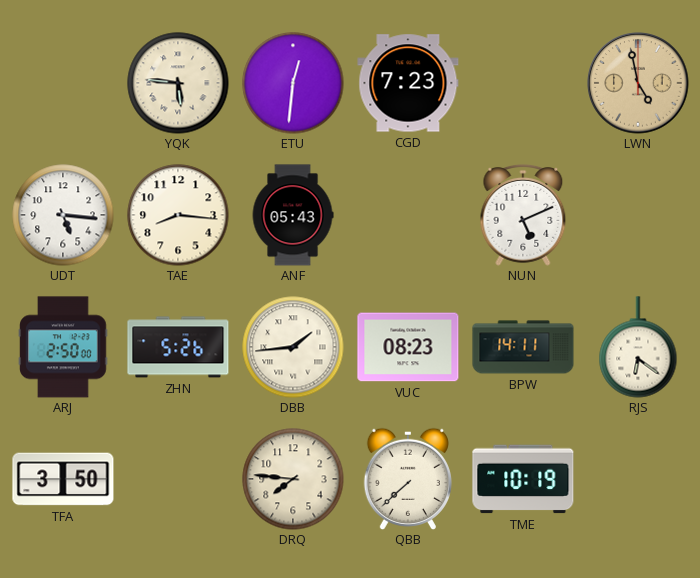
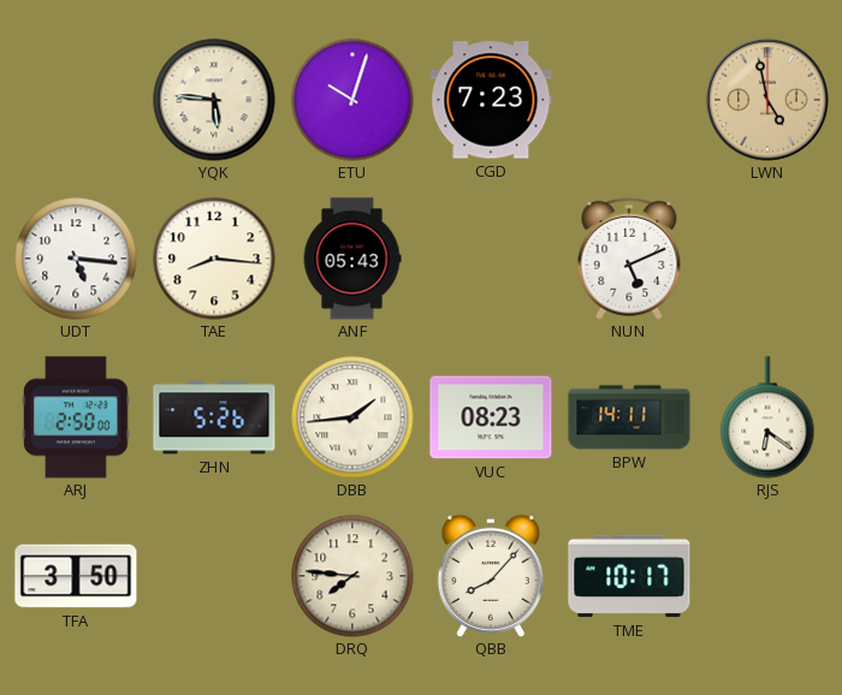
ETU: 12:31 -> 10:03 (352, 100)
QBB: 7:38 -> 8:07 (491, 575)
TME: 10:19 -> 10:17 (629, 576)
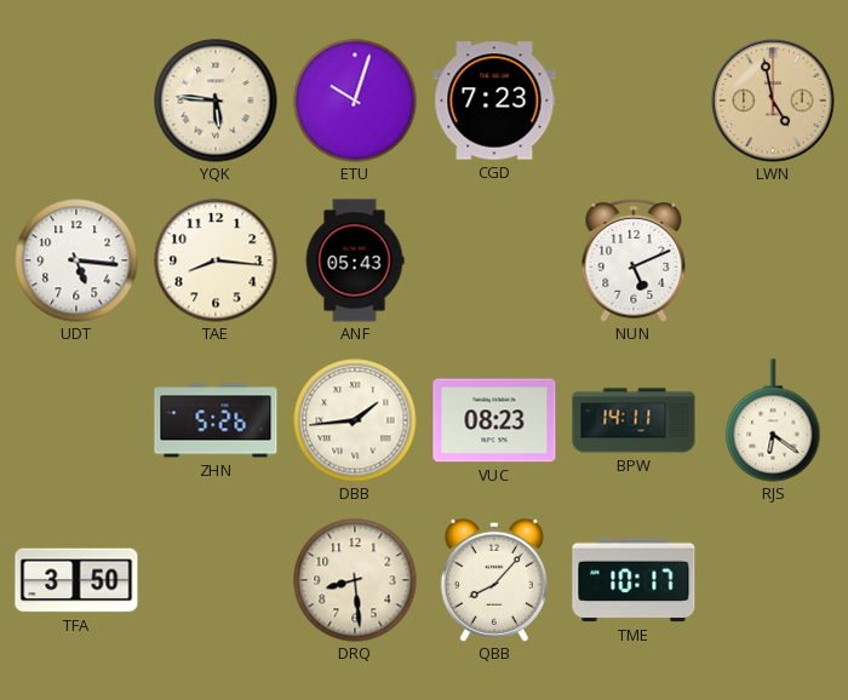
ARJ: 2:50 -> none (76, 417)
DRQ: 7:46 -> 8:29 (355, 580)
